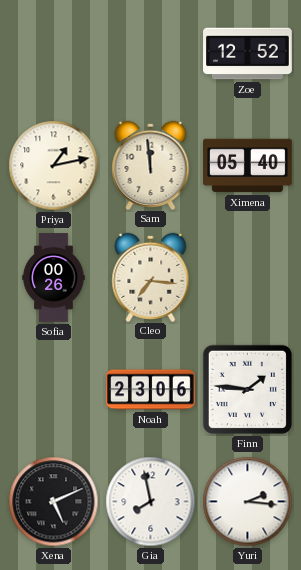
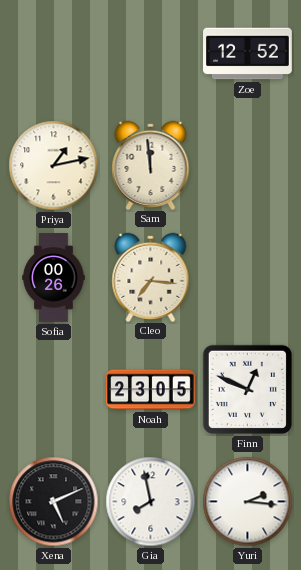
Ximena: 05:40 -> none (248, 166)
Noah: 23:06 -> 23:05 (151, 390)
Finn: 1:46 -> 12:49 (247, 389)
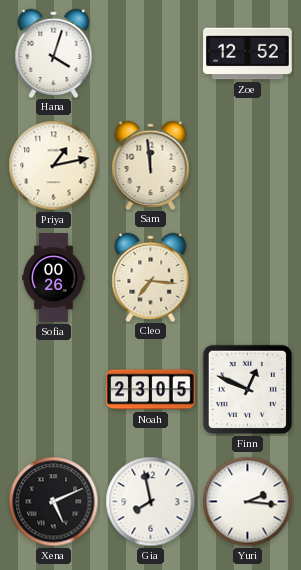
Hana: none -> 4:03 (54, 53)
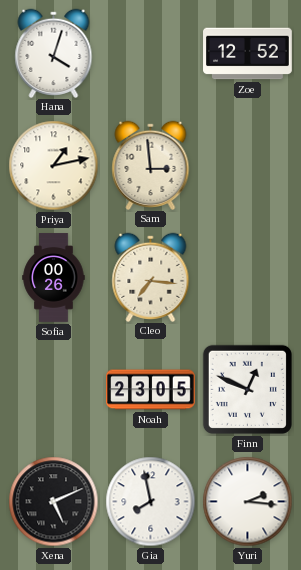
Sam: 11:59 -> 2:59 (151, 165)
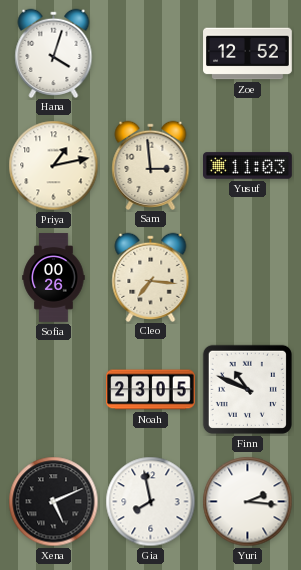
Yusuf: none -> 11:03 (248, 166)
Finn: 12:49 -> 10:49 (247, 389)
